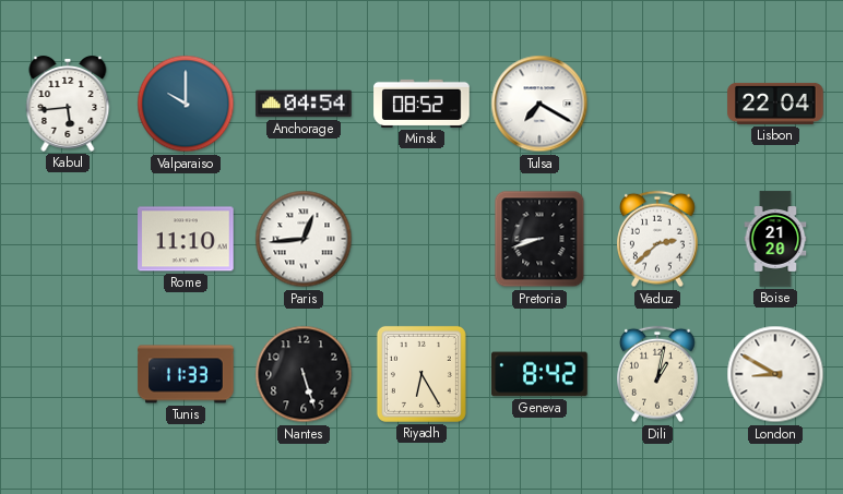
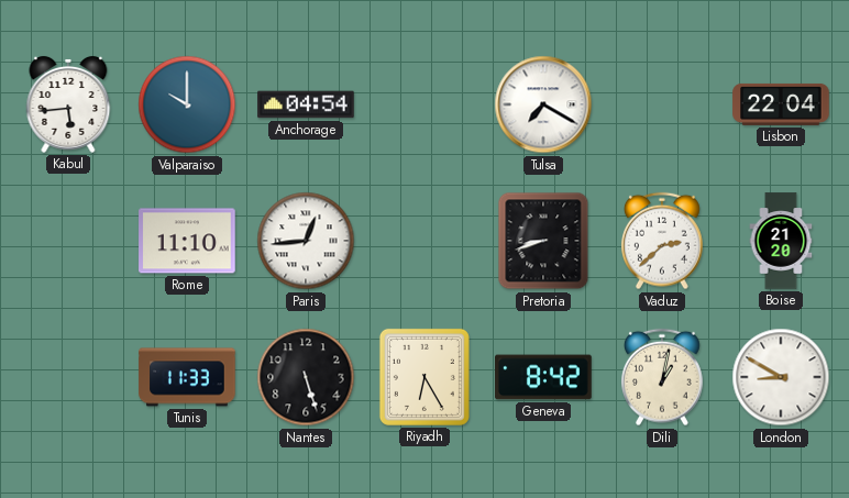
Minsk: 08:52 -> none (422, 104)
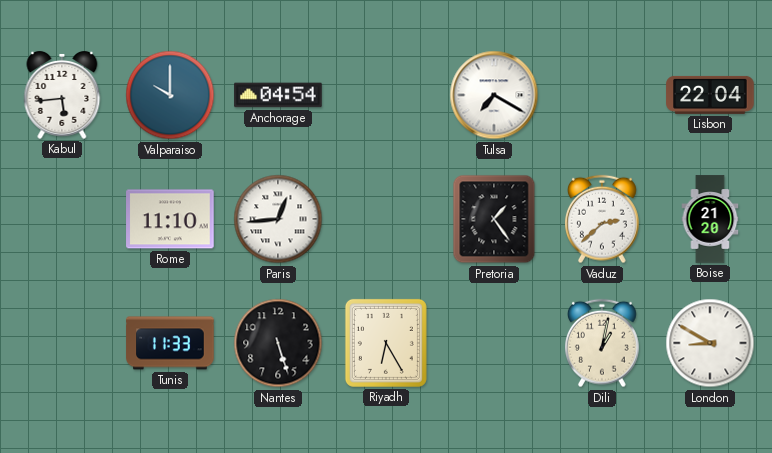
Pretoria: 8:42 -> 1:24 (494, 219)
Geneva: 8:42 -> none (543, 377)
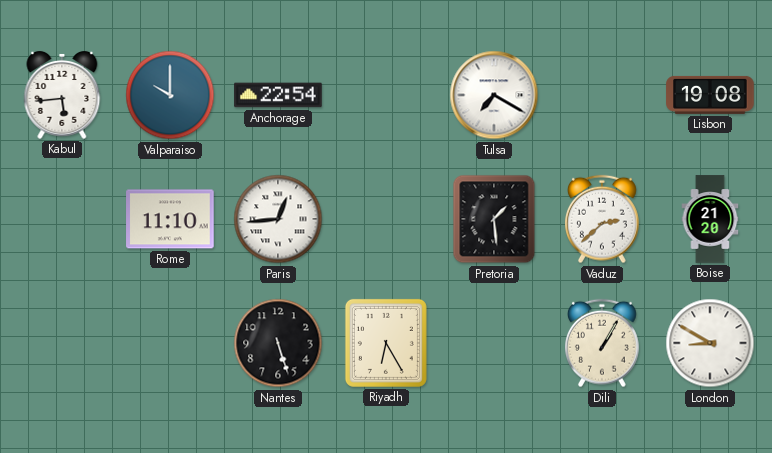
Anchorage: 04:54 -> 22:54 (278, 95)
Lisbon: 22:04 -> 19:08 (710, 95)
Pretoria: 1:24 -> 1:29 (494, 219)
Tunis: 11:33 -> none (170, 343)
Dili: 1:02 -> 1:05 (603, 343)
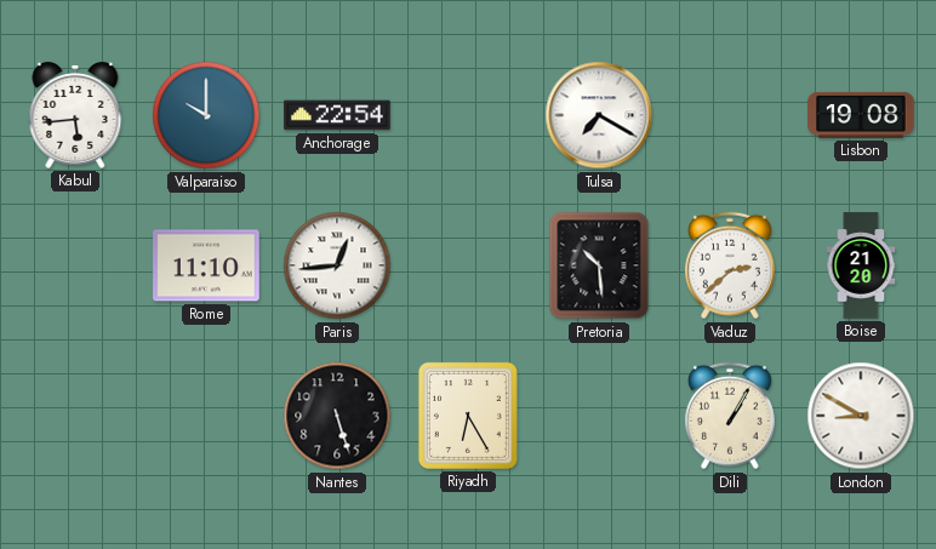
Pretoria: 1:29 -> 10:29 (599, 265)
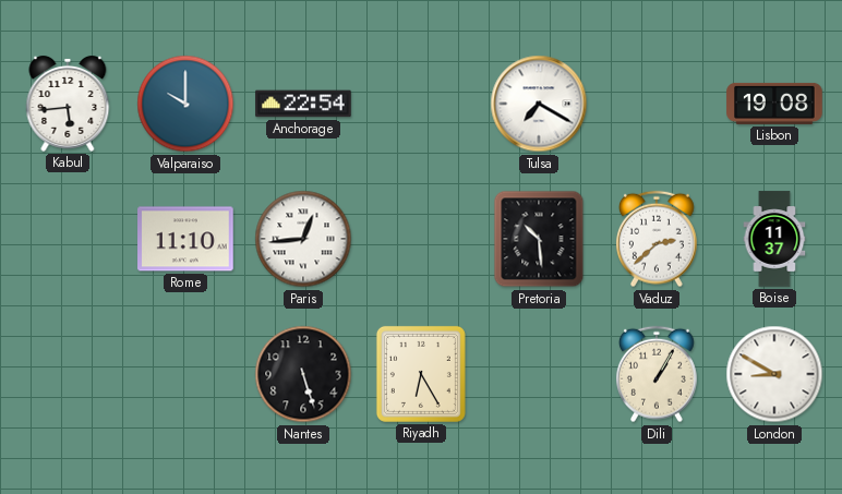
Boise: 21:20 -> 11:37 (774, 239)
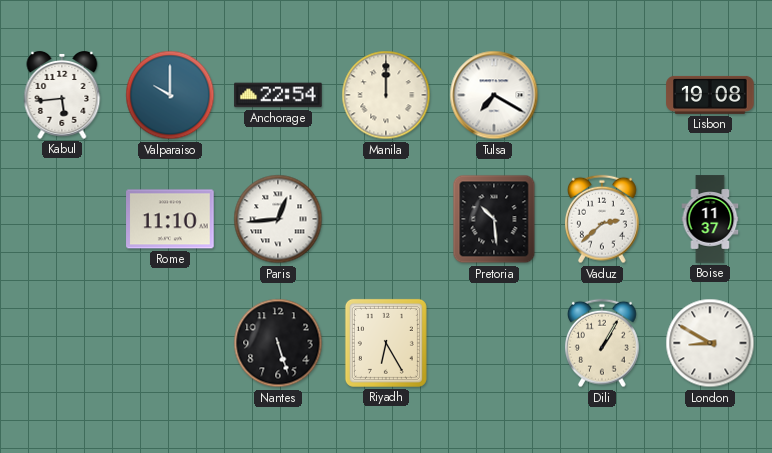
Manila: none -> 12:00 (386, 95)
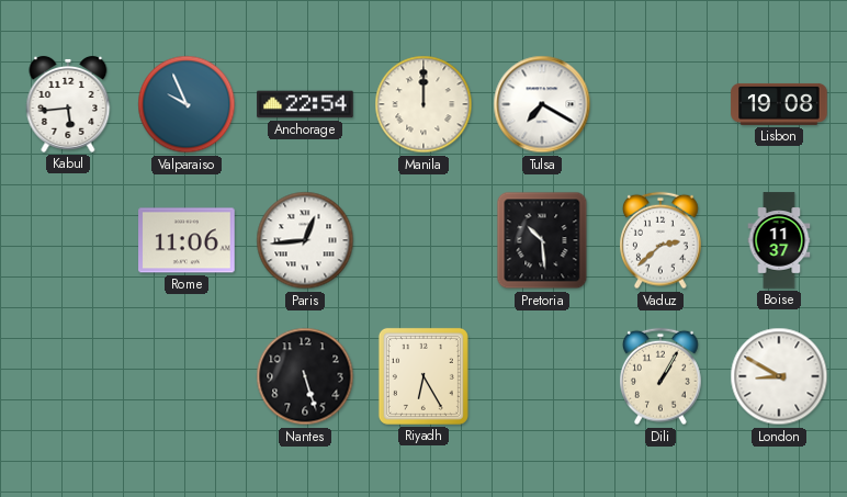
Valparaiso: 10:00 -> 9:56 (187, 104)
Rome: 11:10 -> 11:06 (187, 240)
